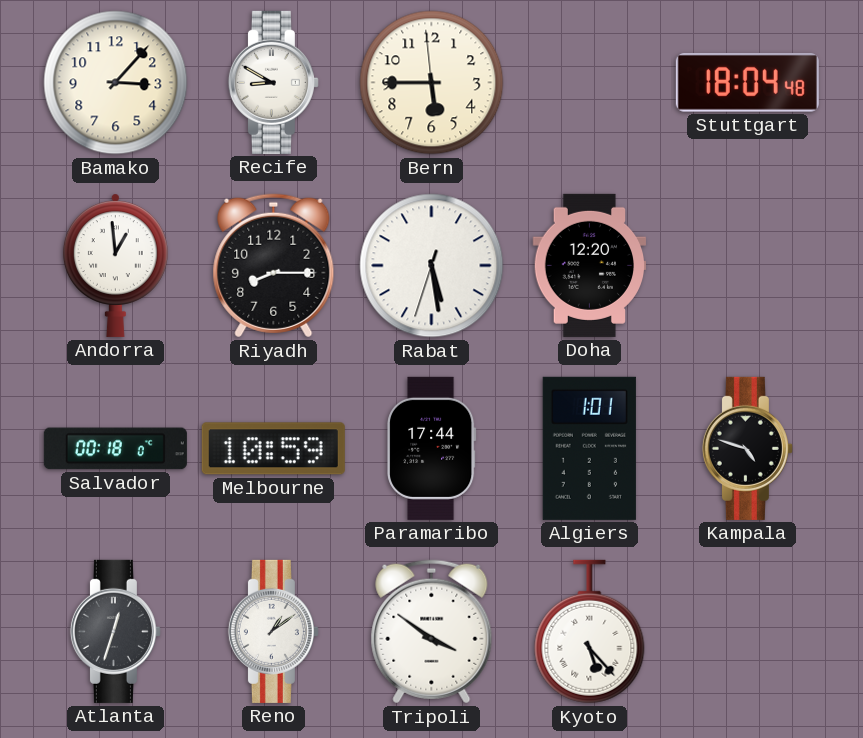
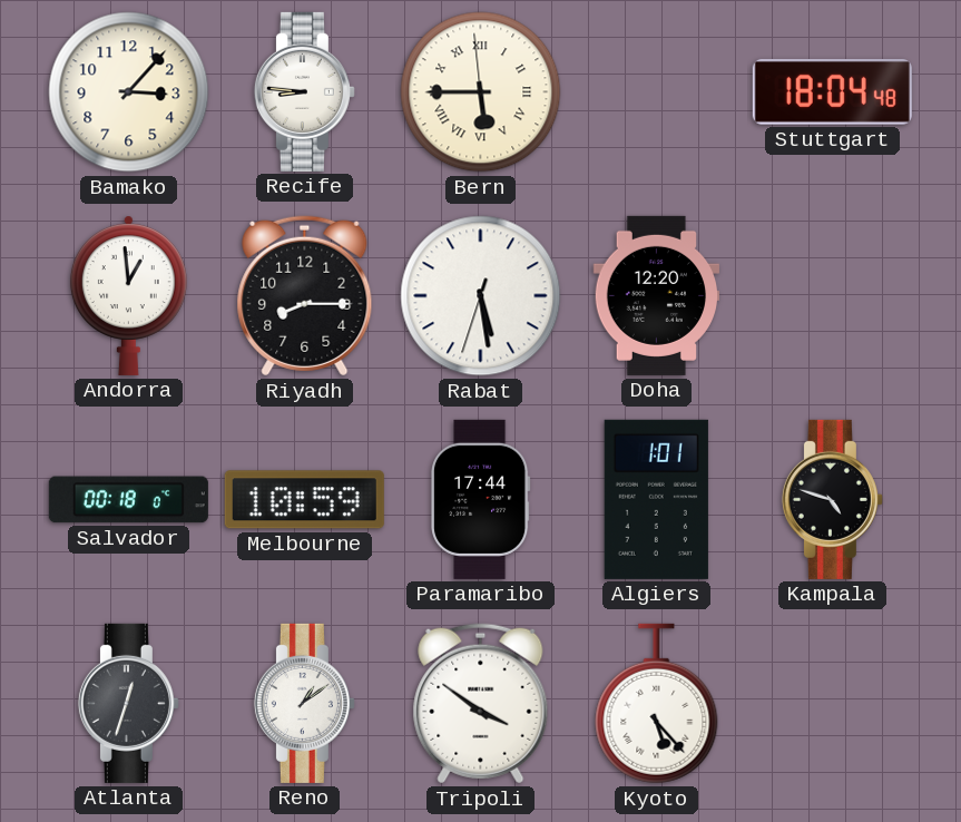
Recife: 8:50 -> 8:46 (304, 91)
Bern numerals: Arabic -> Roman (481, 92)
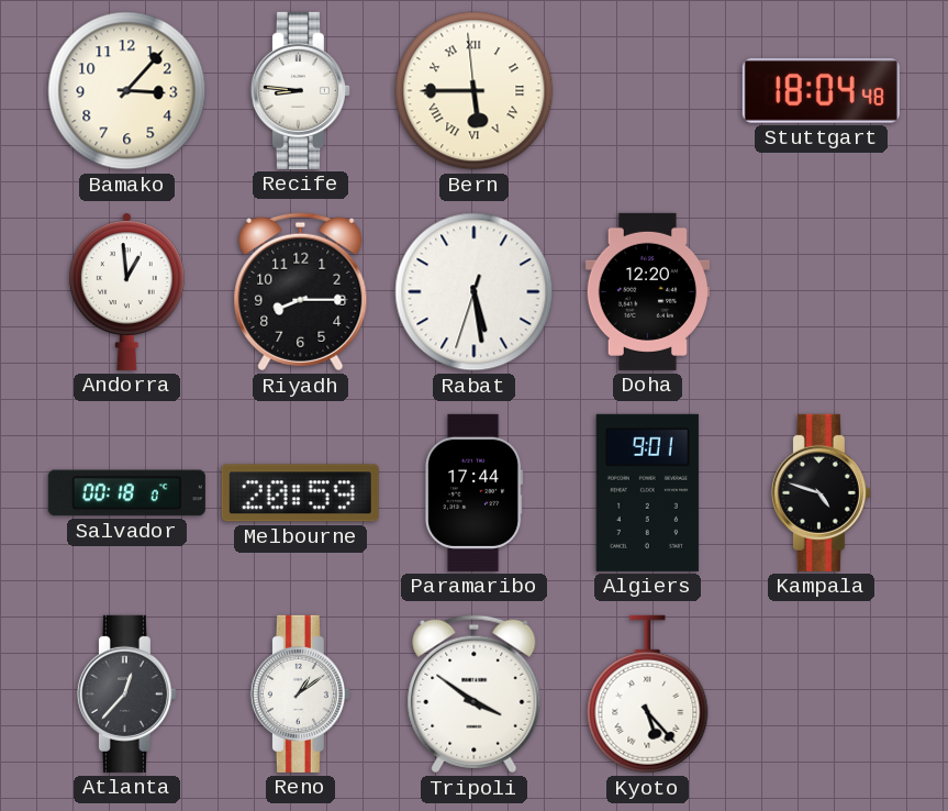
Melbourne: 10:59 -> 20:59 (300, 493)
Algiers: 1:01 -> 9:01 (647, 492)
Atlanta: 12:33 -> 12:37 (126, 693)
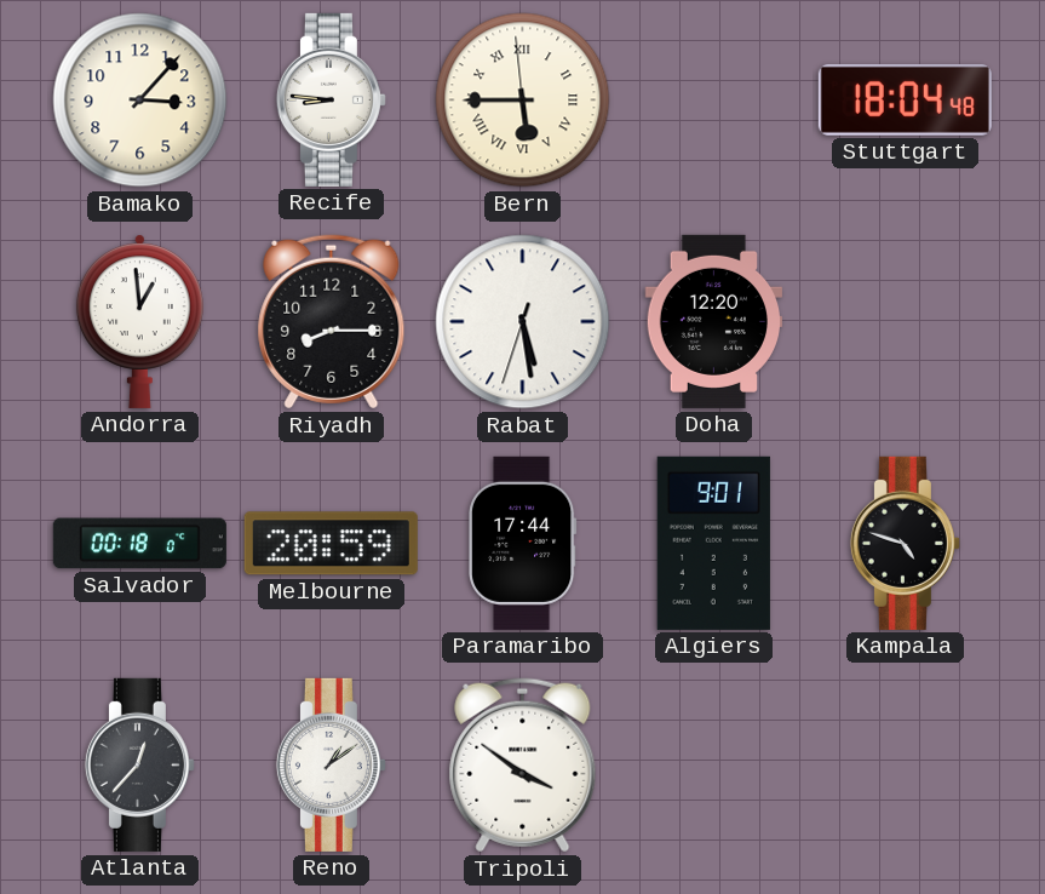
Kyoto: 5:23 -> none (648, 695)
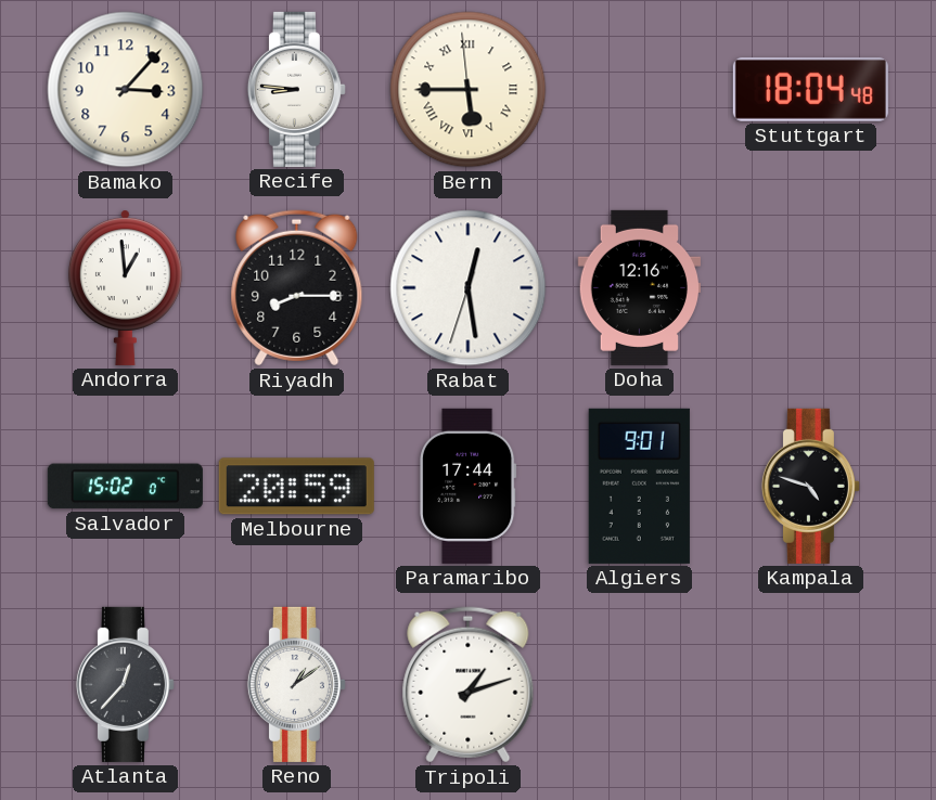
Rabat: 5:28 -> 12:28 (469, 288)
Doha: 12:20 -> 12:16 (640, 287)
Salvador: 00:18 -> 15:02 (125, 487)
Tripoli: 3:51 -> 1:12 (469, 685)
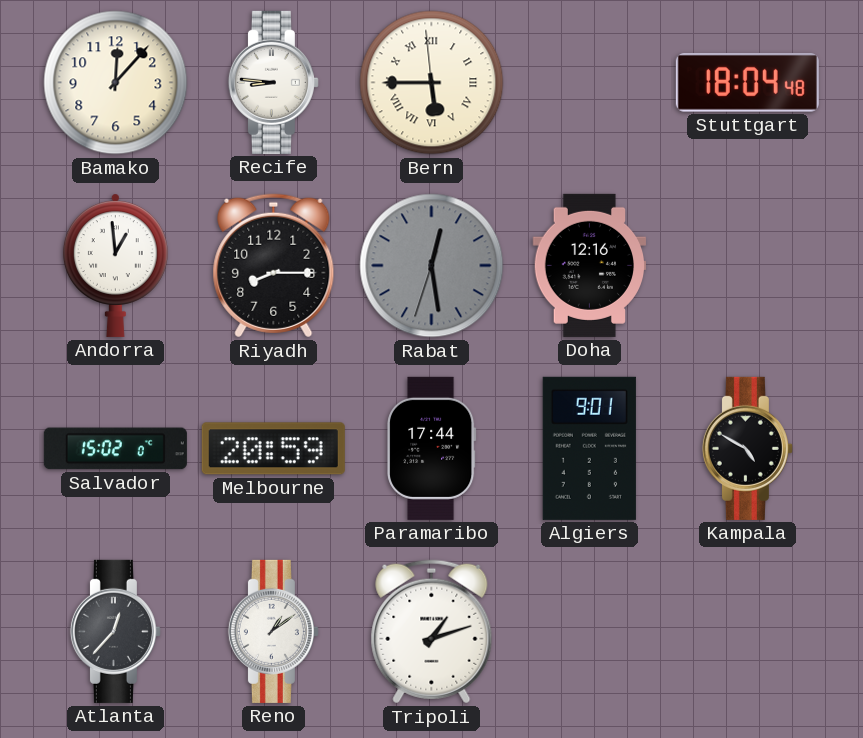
Bamako: 3:07 -> 12:07 (116, 83)
Rabat dial: white -> grey (432, 266)
Kampala: 4:48 -> 4:50 (747, 448)
